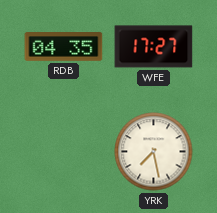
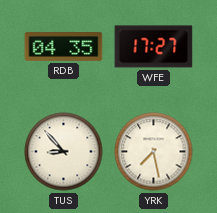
TUS: none -> 8:53 (64, 152)
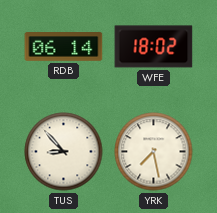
RDB: 04:35 -> 06:14 (64, 47)
WFE: 17:27 -> 18:02 (154, 47)
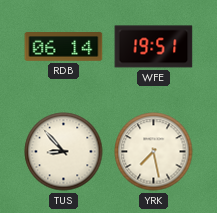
WFE: 18:02 -> 19:51 (154, 47)
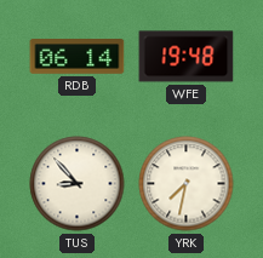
WFE: 19:51 -> 19:48 (187, 57)
YRK: 7:28 -> 7:32 (187, 184)
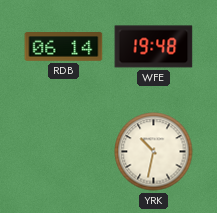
TUS: 8:53 -> none (78, 184)
YRK: 7:32 -> 10:32 (154, 152)
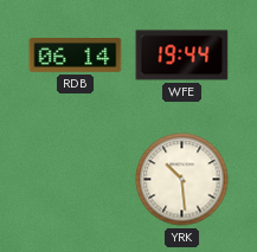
WFE: 19:48 -> 19:44 (182, 56)
YRK: 10:32 -> 10:29 (182, 180)
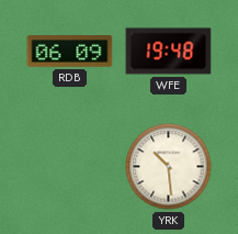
RDB: 06:14 -> 06:09 (70, 52)
WFE: 19:44 -> 19:48 (169, 52)
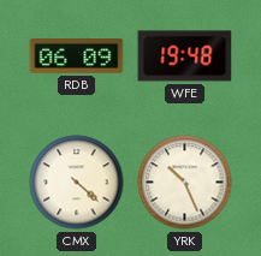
CMX: none -> 4:22 (77, 183)
YRK: 10:29 -> 10:26 (185, 183)
